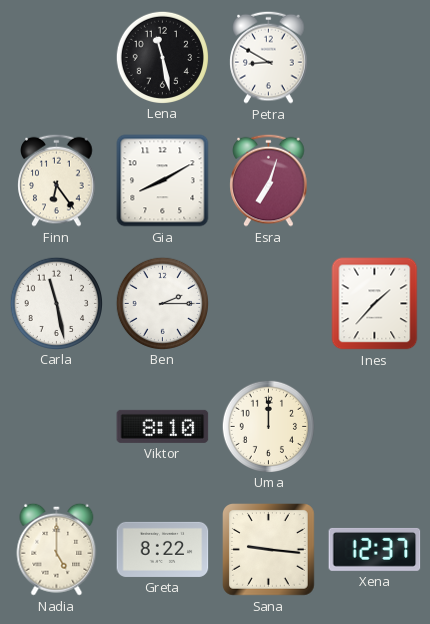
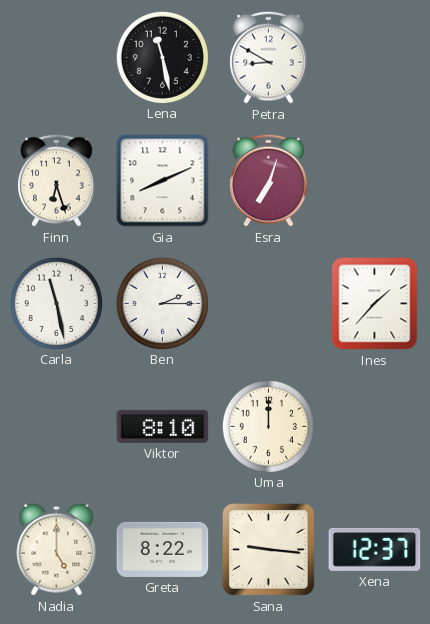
Finn: 6:24 -> 6:27 (57, 180)
Gia: 8:10 -> 8:11 (163, 181)
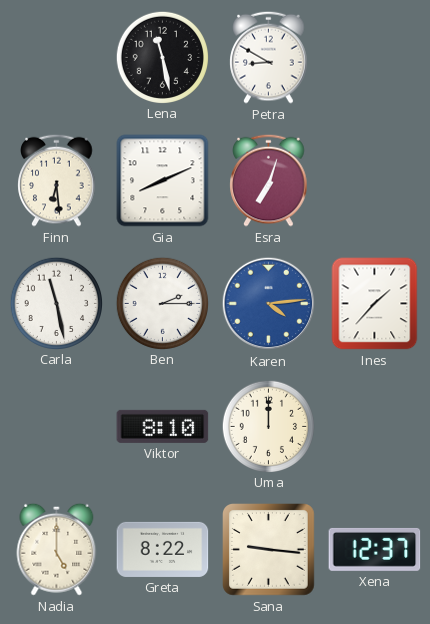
Finn: 6:27 -> 6:29 (57, 180)
Karen: none -> 4:14 (269, 304)
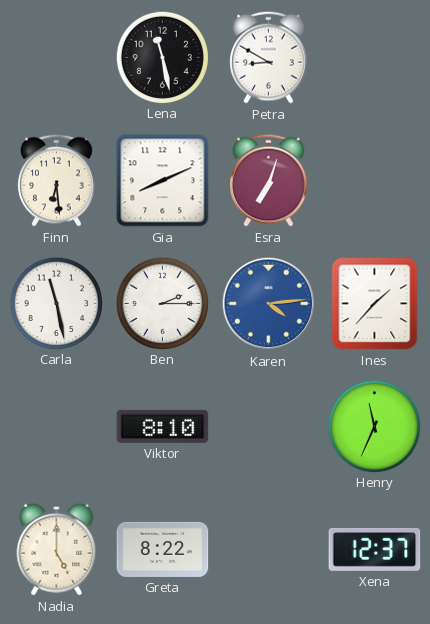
Uma: 12:00 -> none (268, 426)
Henry: none -> 11:34 (374, 426)
Sana: 9:16 -> none (269, 550)
